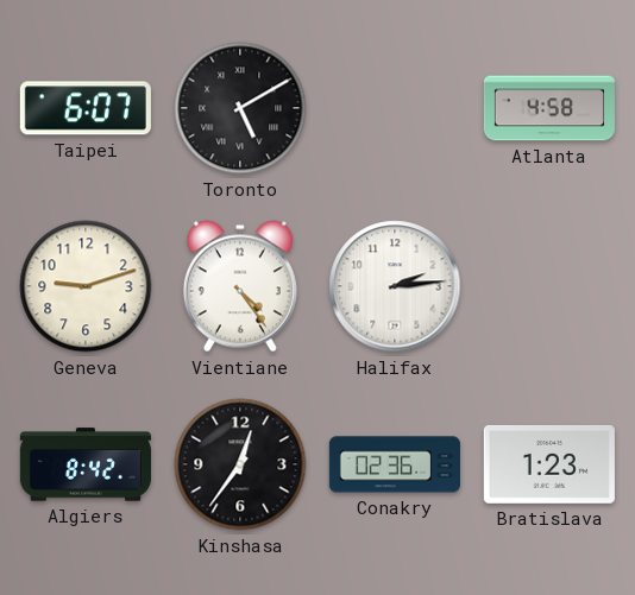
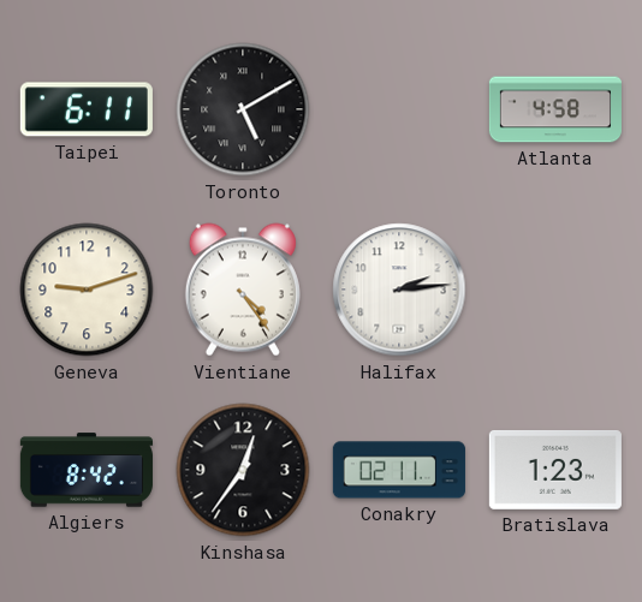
Taipei: 6:07 -> 6:11 (87, 109)
Conakry: 02:36 -> 02:11 (399, 470)
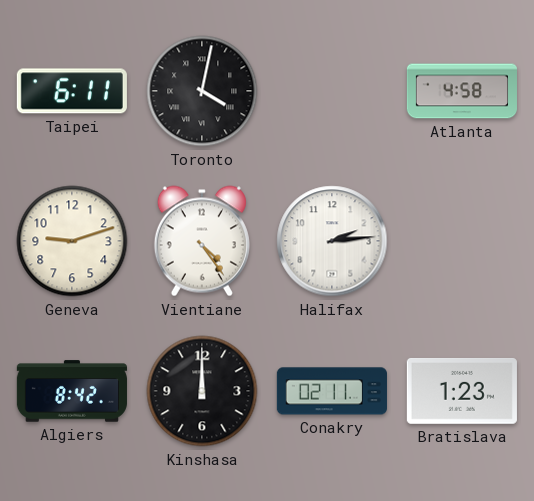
Toronto: 5:10 -> 4:02 (202, 91)
Kinshasa: 12:36 -> 12:00 (202, 391)
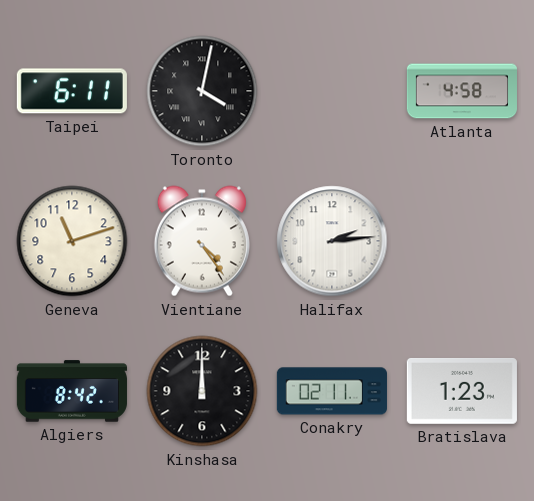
Geneva: 9:12 -> 11:12 (72, 241)
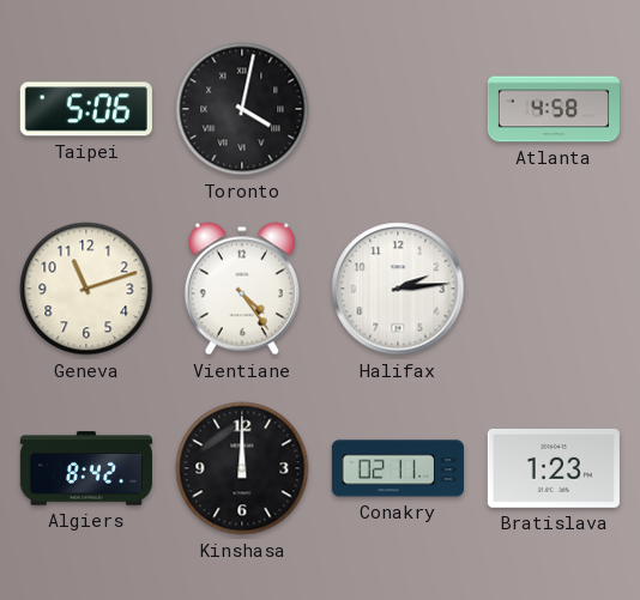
Taipei: 6:11 -> 5:06 (86, 109)
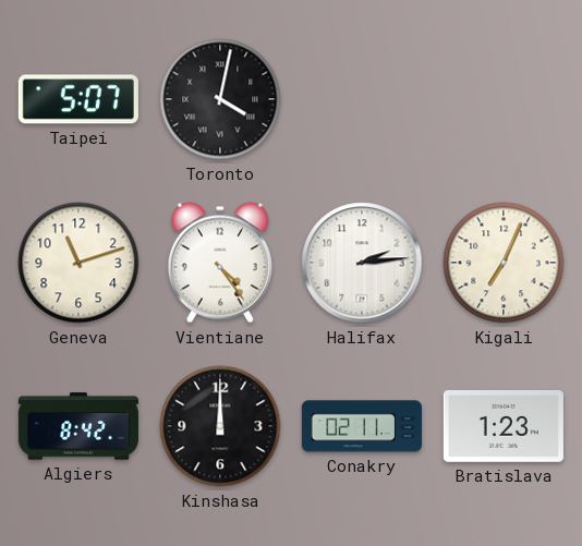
Taipei: 5:06 -> 5:07 (78, 99)
Atlanta: 4:58 -> none (554, 109)
Kigali: none -> 7:04 (504, 263)
